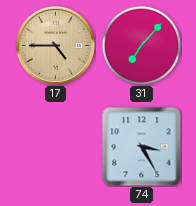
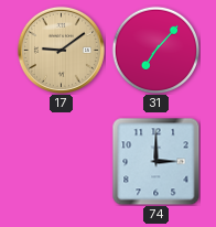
17: 4:45 -> 9:09 (61, 50)
74: 3:25 -> 3:00 (155, 161)
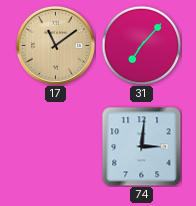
17: 9:09 -> 11:09 (55, 45)
74: 3:00 -> 3:01 (141, 146)
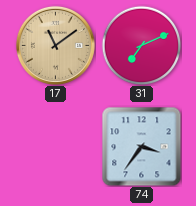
31: 7:07 -> 7:11 (141, 45)
74: 3:01 -> 3:36 (141, 146)
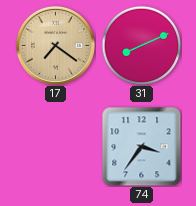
17: 11:09 -> 7:21 (55, 45)
31: 7:11 -> 8:11 (141, 45)
